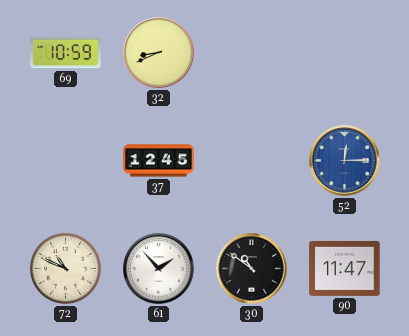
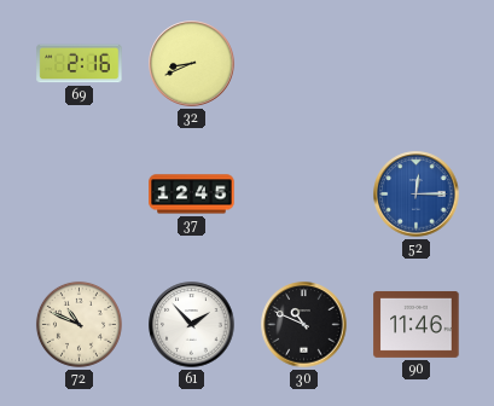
69: 10:59 -> 2:16 (80, 64)
30: 10:51 -> 10:49 (304, 325)
90: 11:47 -> 11:46 (417, 324)
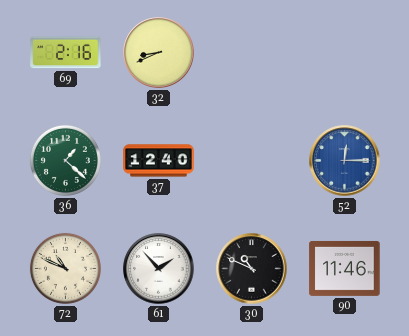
36: none -> 1:22 (65, 160)
37: 12:45 -> 12:40 (159, 161)
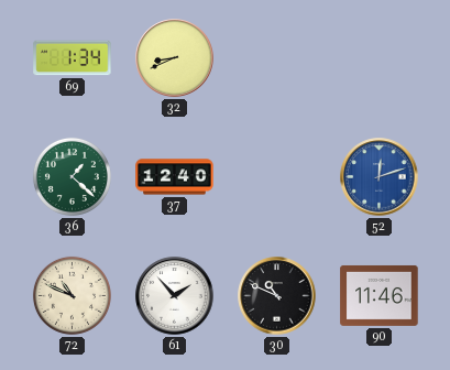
69: 2:16 -> 1:34 (73, 58)
52: 12:15 -> 12:12 (380, 177)
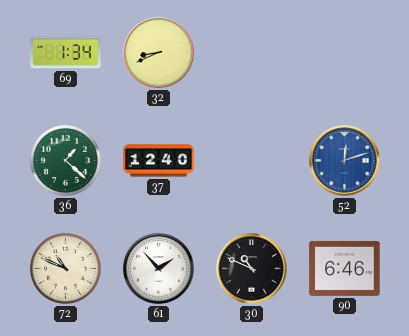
90: 11:46 -> 6:46 (345, 268)
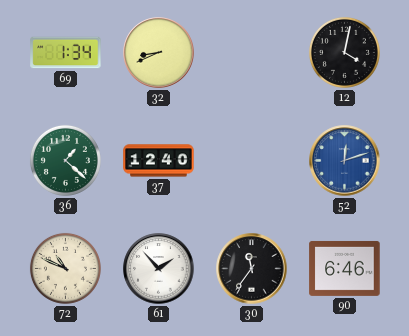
12: none -> 4:02 (344, 52)
30: 10:49 -> 11:36 (252, 269)
